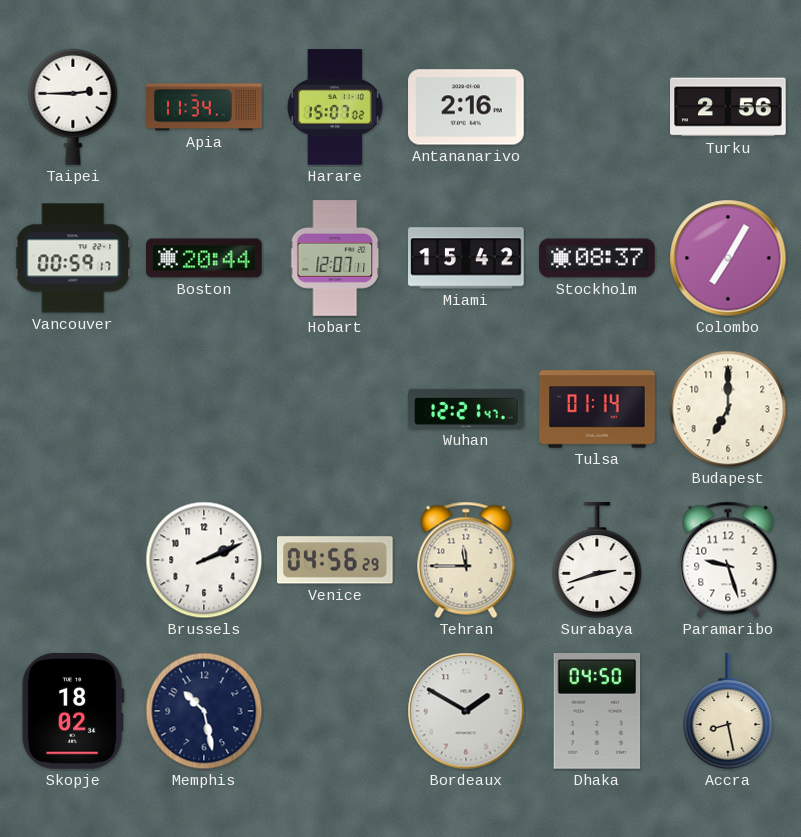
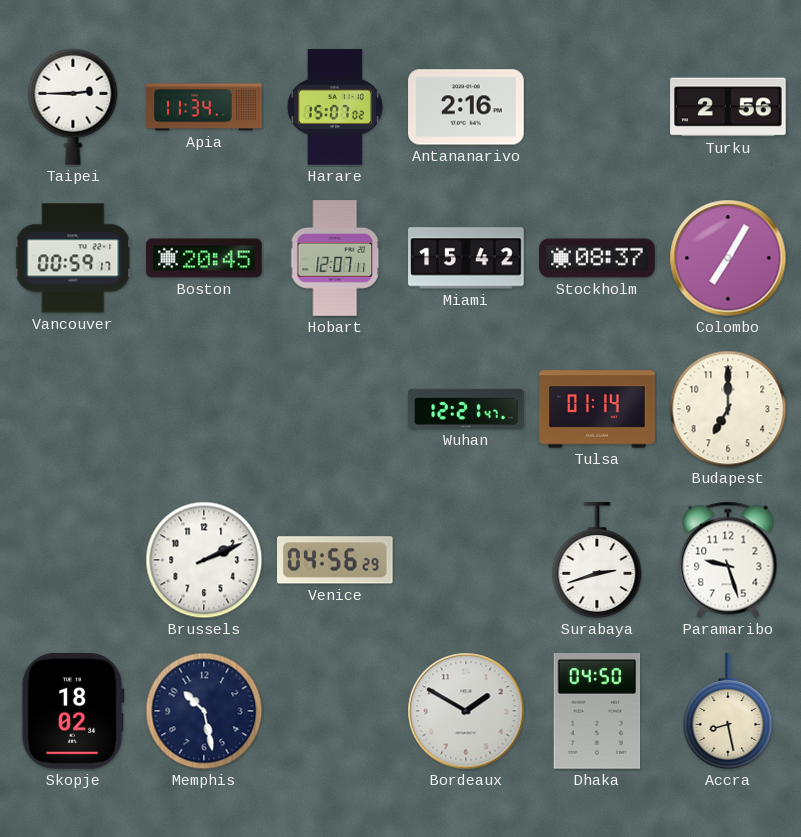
Boston: 20:44 -> 20:45 (204, 258)
Tehran: 11:45 -> none (466, 560)
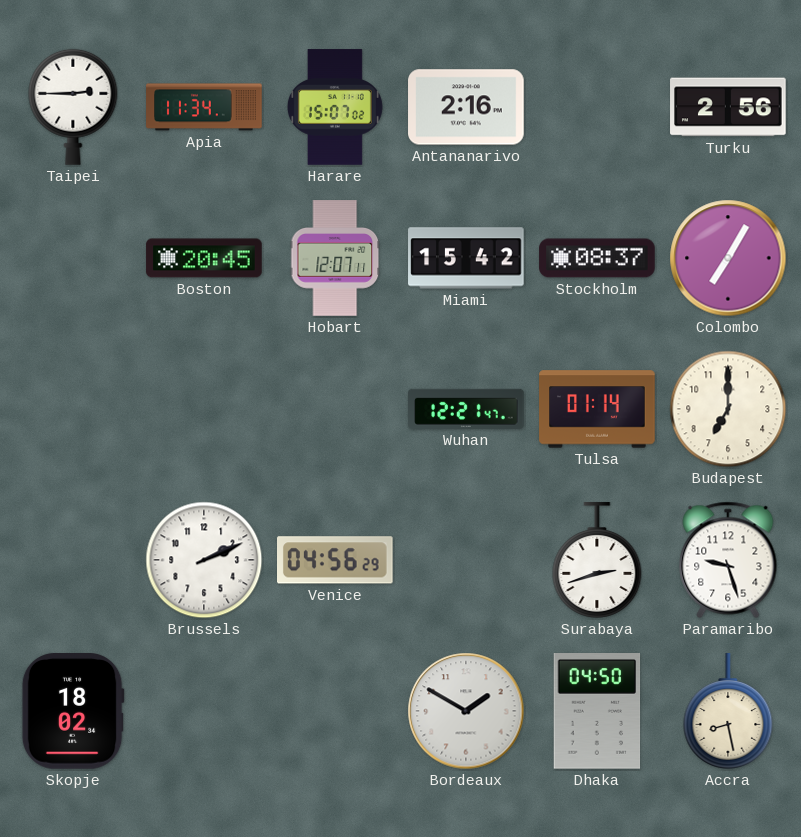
Vancouver: 00:59 -> none (73, 258)
Memphis: 10:28 -> none (204, 711)
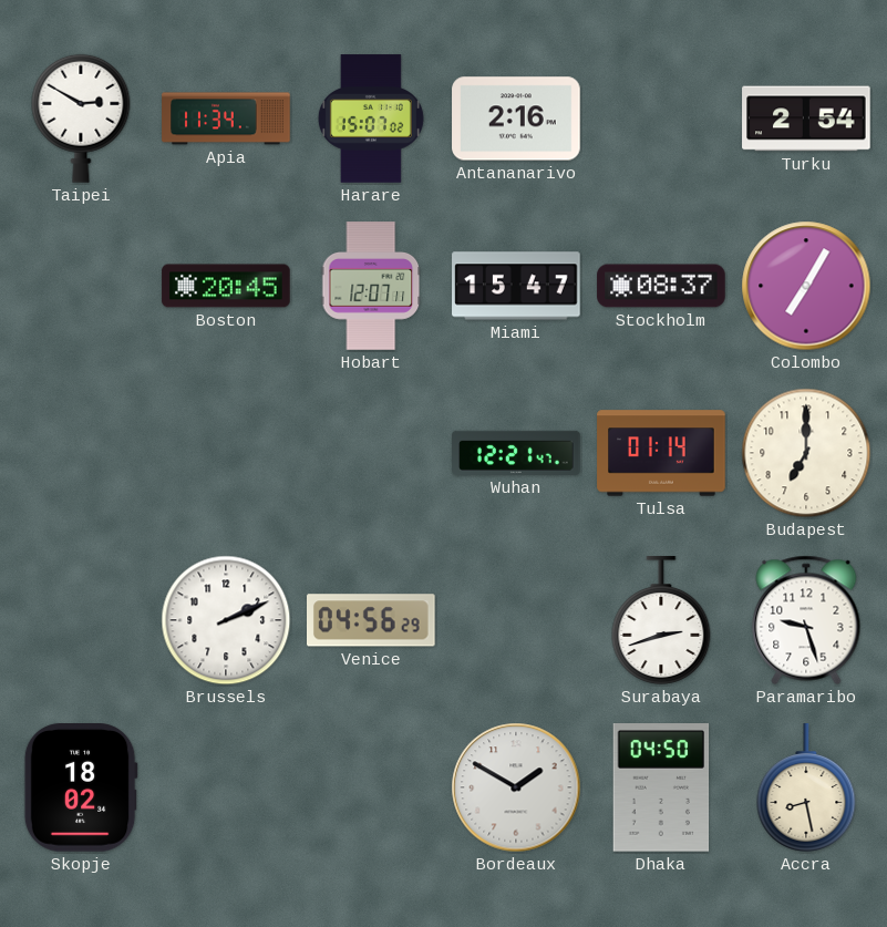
Taipei: 2:45 -> 2:50 (81, 119)
Turku: 2:56 -> 2:54 (806, 119)
Miami: 15:42 -> 15:47 (516, 286)
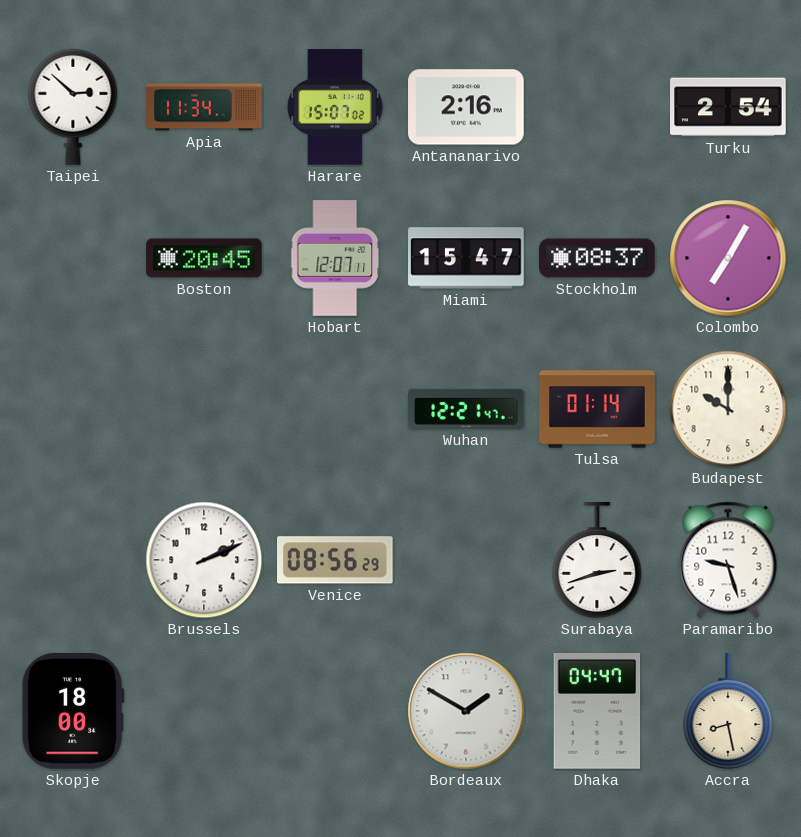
Taipei: 2:50 -> 2:52 (73, 107)
Budapest: 7:00 -> 10:00 (728, 409)
Venice: 04:56 -> 08:56 (336, 560)
Skopje: 18:02 -> 18:00 (73, 712)
Dhaka: 04:50 -> 04:47 (597, 711)
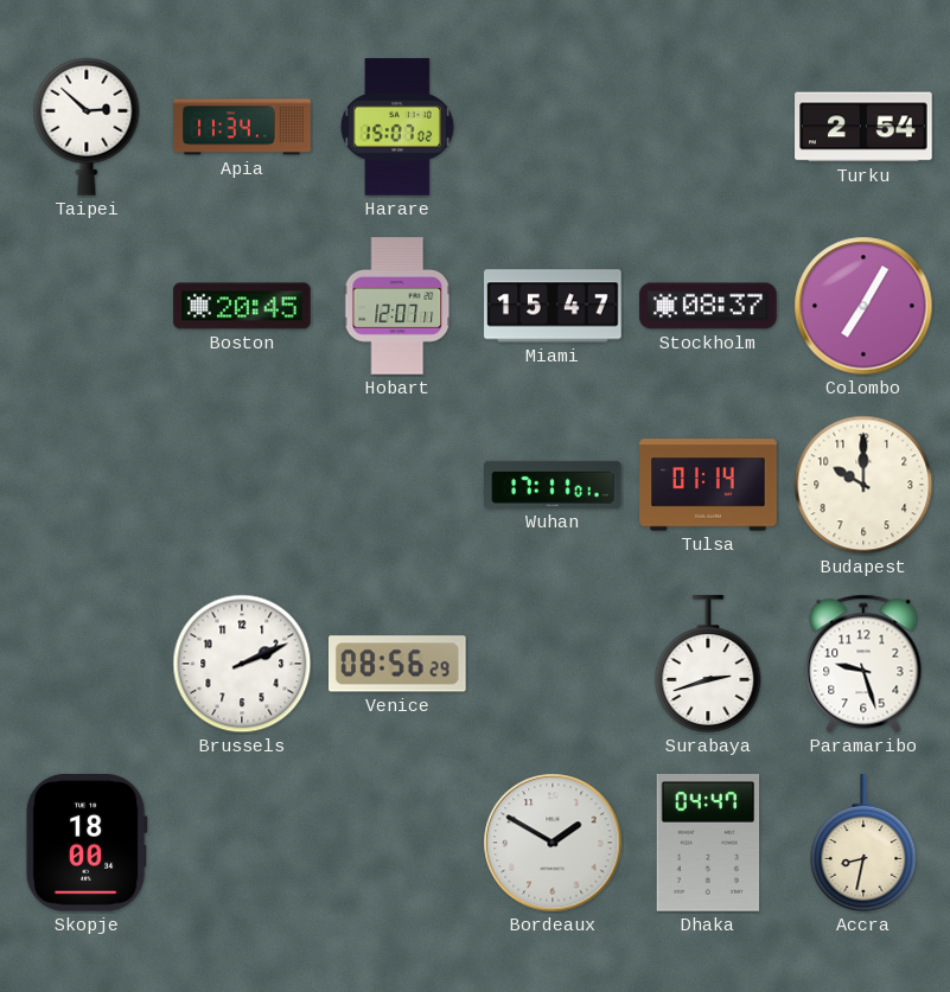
Antananarivo: 2:16 -> none (466, 107)
Wuhan: 12:21 -> 17:11 (553, 485)
Accra: 8:28 -> 8:32 (863, 843)
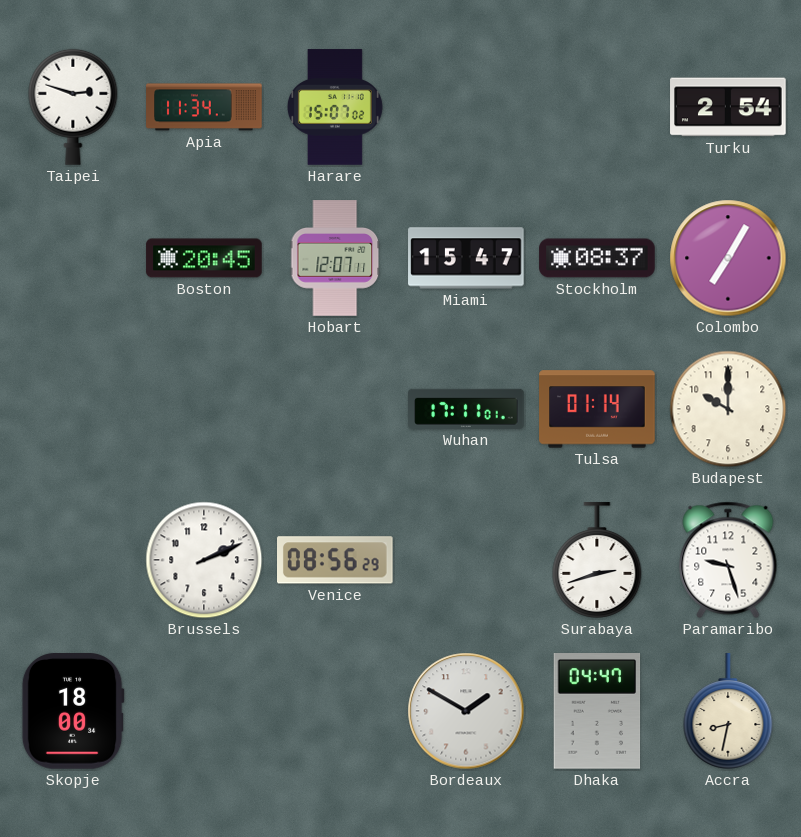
Taipei: 2:52 -> 2:48 (73, 107)
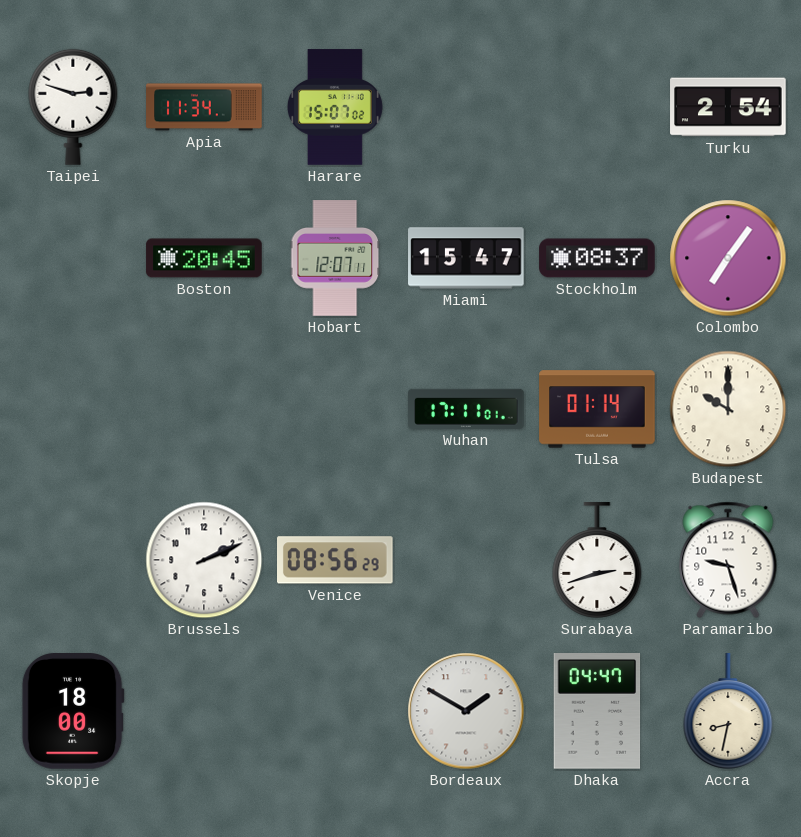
Colombo: 7:05 -> 7:06 (728, 258)
